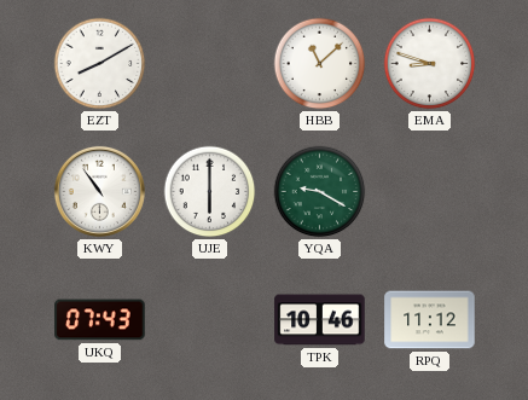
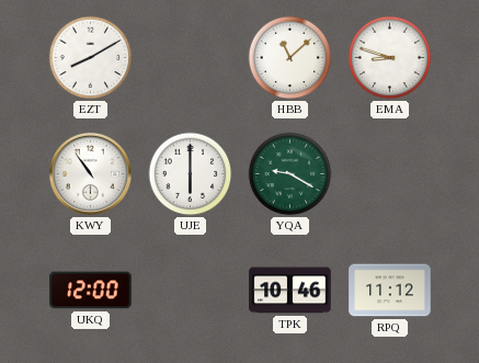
UKQ: 07:43 -> 12:00 (91, 291)
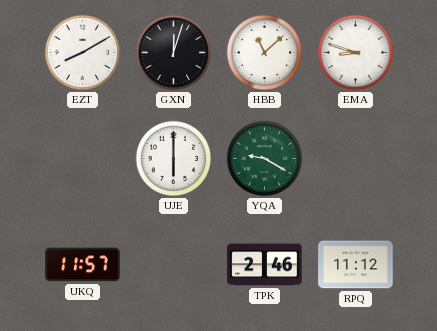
GXN: none -> 12:03 (174, 53)
KWY: 10:54 -> none (90, 173)
UKQ: 12:00 -> 11:57 (83, 265)
TPK: 10:46 -> 2:46 (265, 265)
